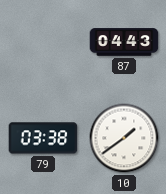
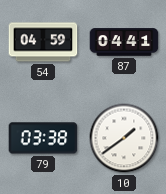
54: none -> 04:59 (43, 42)
87: 04:43 -> 04:41 (124, 42)
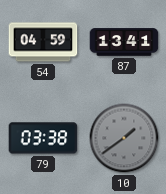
87: 04:41 -> 13:41 (124, 42)
10 dial: white -> grey (124, 138)
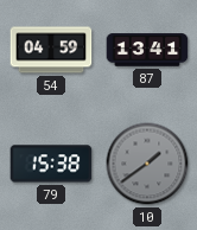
79: 03:38 -> 15:38 (51, 164)
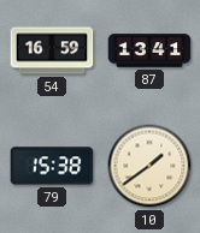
54: 04:59 -> 16:59 (52, 50)
10 dial: grey -> cream (149, 166)
